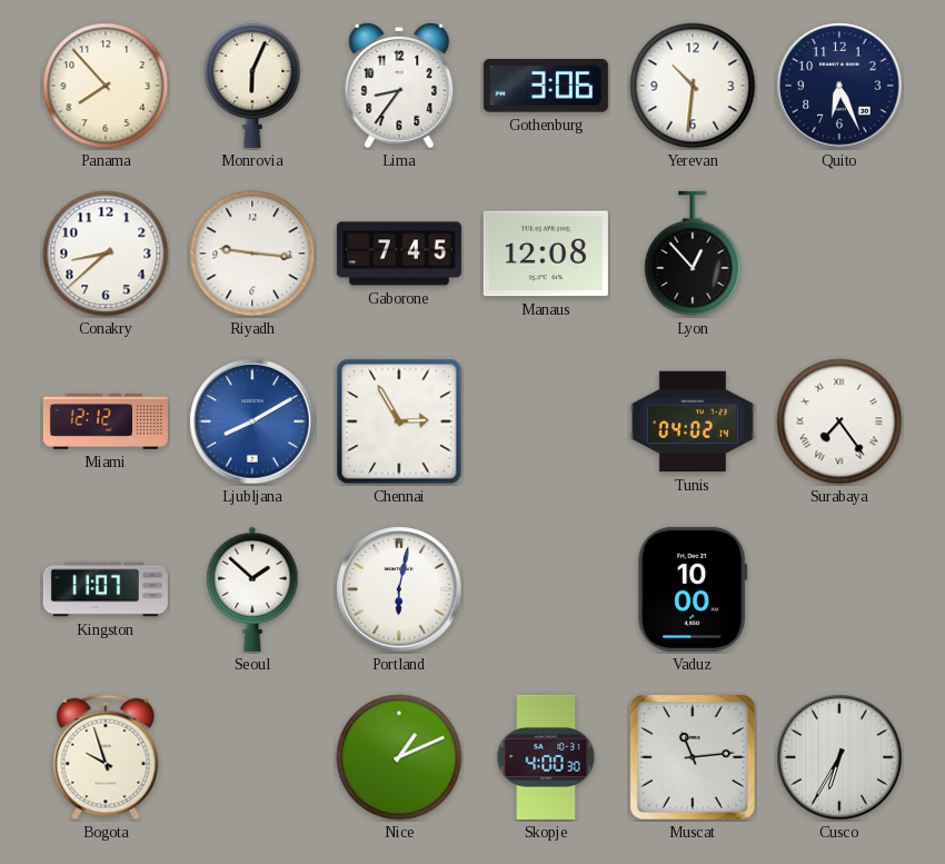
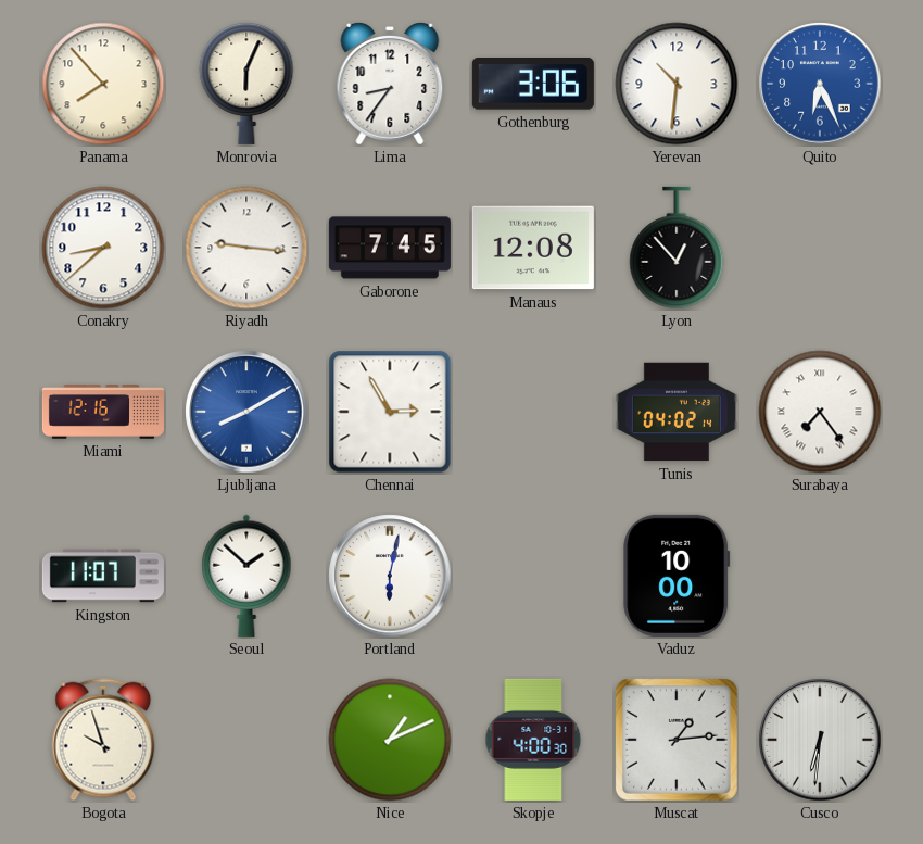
Quito dial: navy -> blue (820, 84)
Miami: 12:12 -> 12:16 (103, 412)
Muscat: 11:14 -> 1:14 (677, 740)
Cusco: 6:35 -> 6:31 (820, 740)
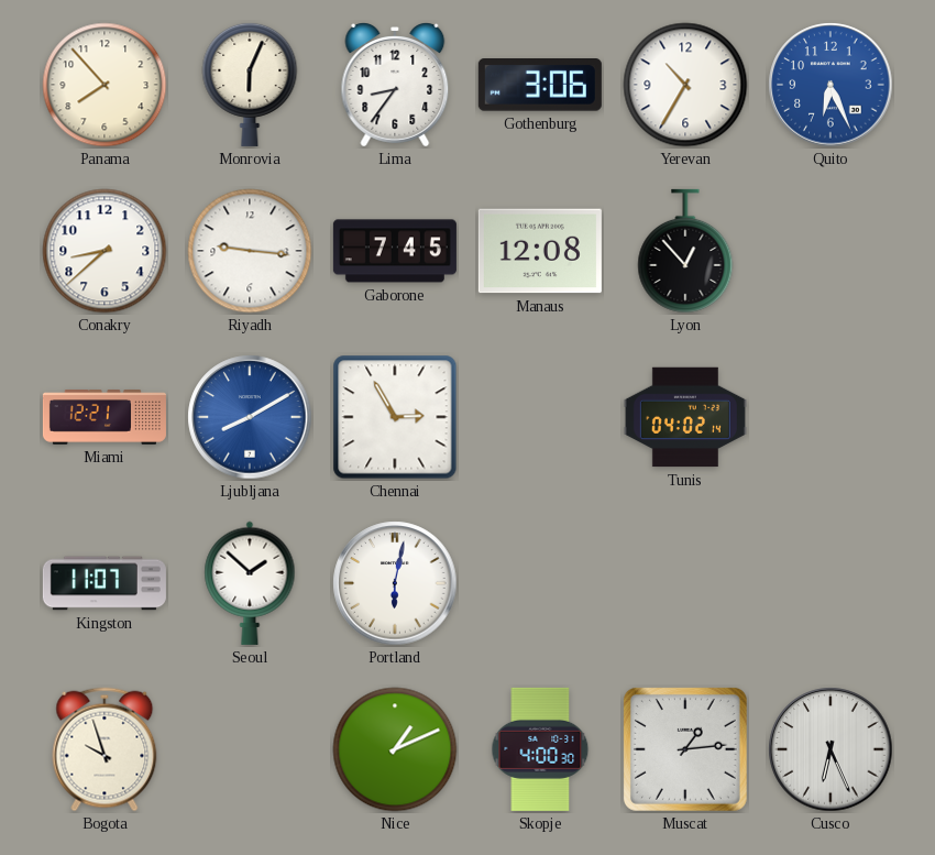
Yerevan: 10:31 -> 10:35 (685, 85)
Miami: 12:16 -> 12:21 (105, 417)
Surabaya: 7:24 -> none (820, 412)
Vaduz: 10:00 -> none (677, 576)
Cusco: 6:31 -> 6:26 (831, 749)
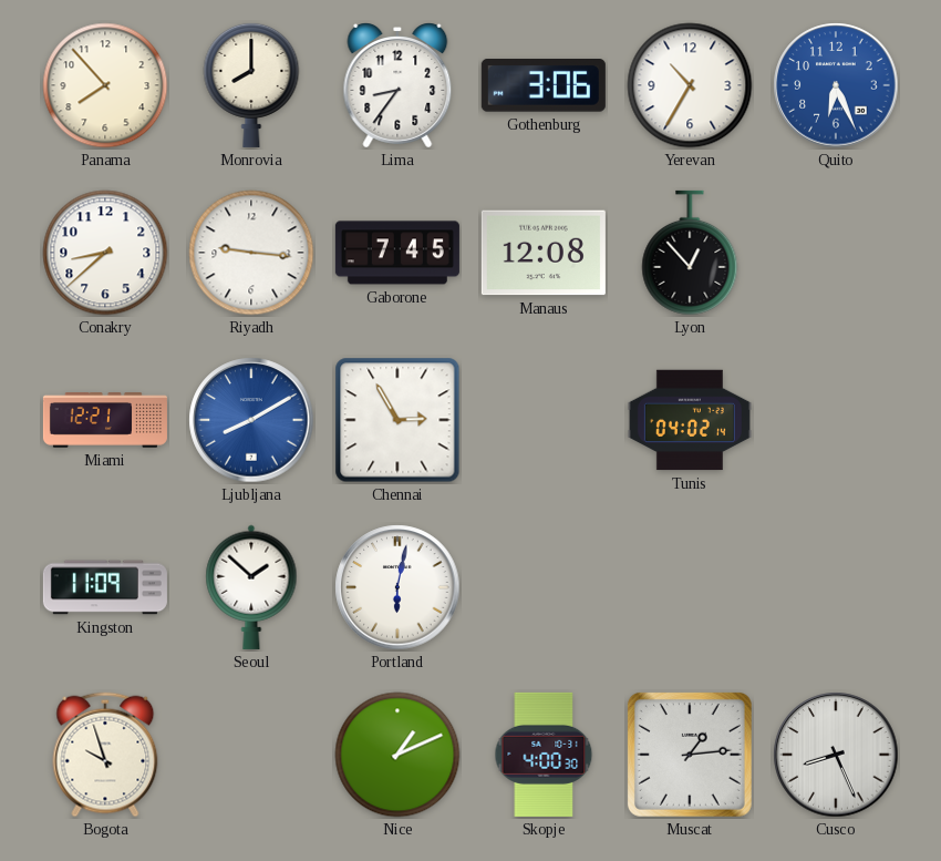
Monrovia: 6:04 -> 8:00 (251, 84)
Kingston: 11:07 -> 11:09 (105, 587)
Cusco: 6:26 -> 8:26 (836, 755)
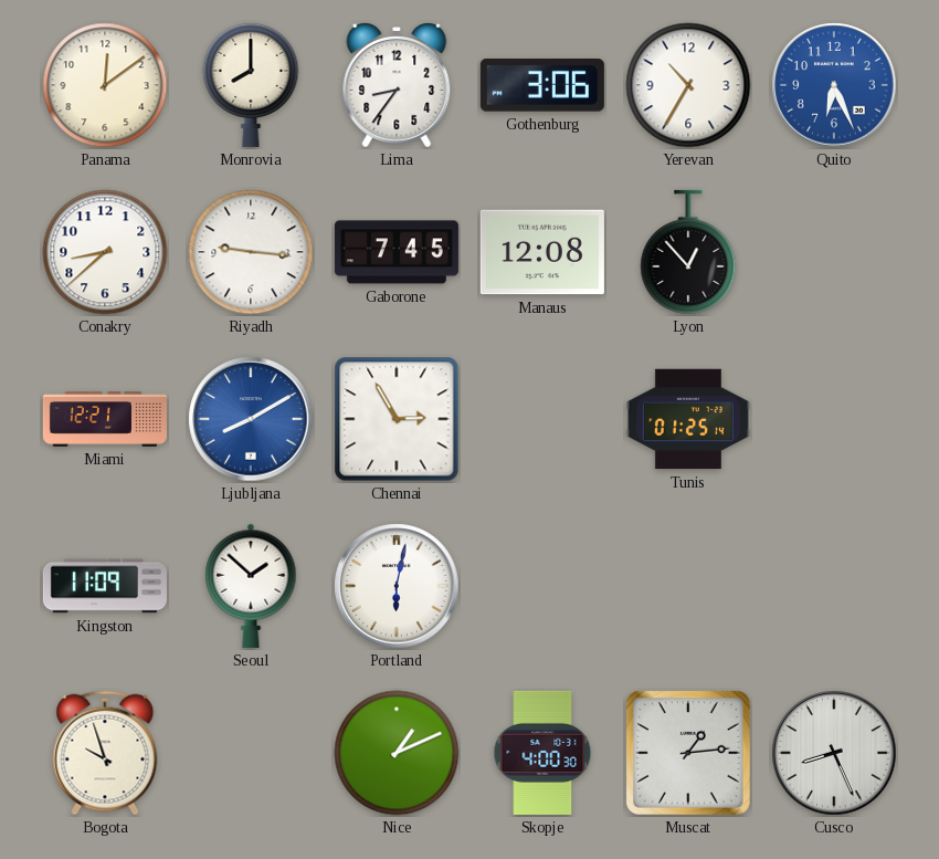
Panama: 7:53 -> 12:09 (105, 85)
Tunis: 04:02 -> 01:25 (688, 419)
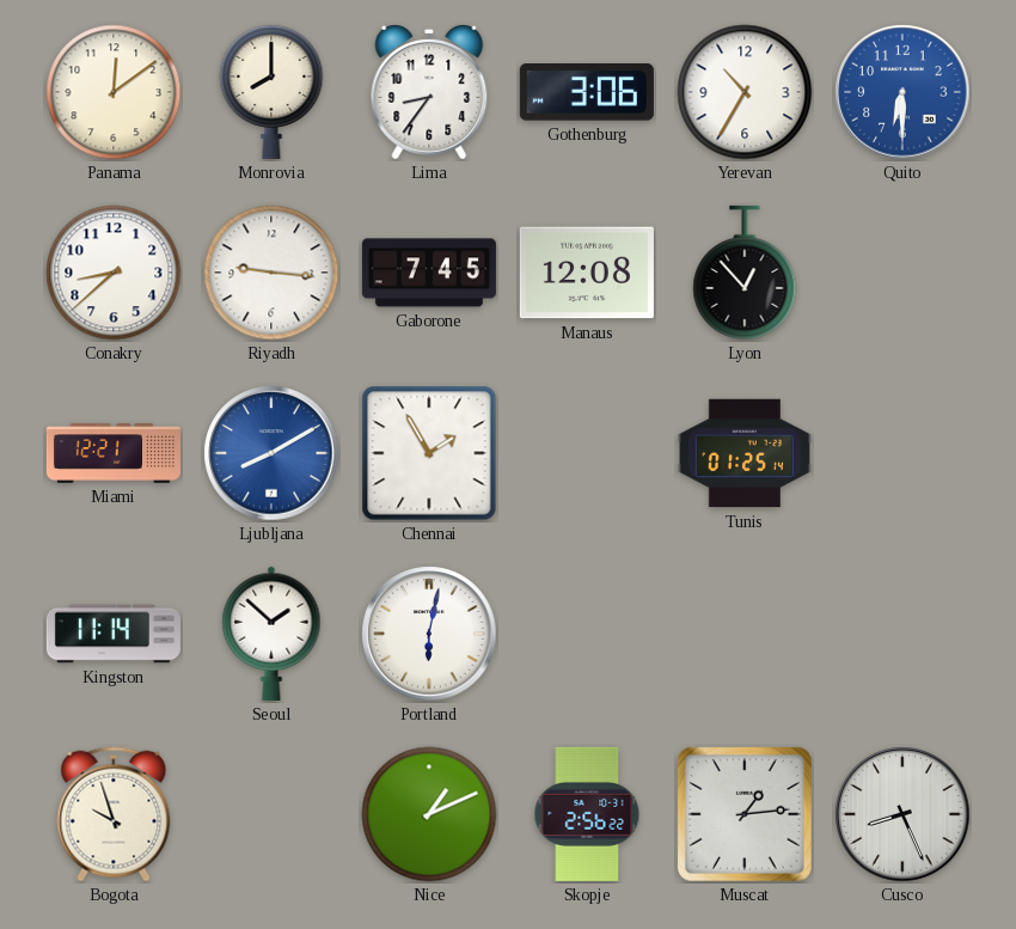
Quito: 6:26 -> 6:30 (902, 92)
Chennai: 2:55 -> 1:55 (429, 453)
Kingston: 11:09 -> 11:14 (114, 634)
Skopje: 4:00 -> 2:56 (587, 814)
